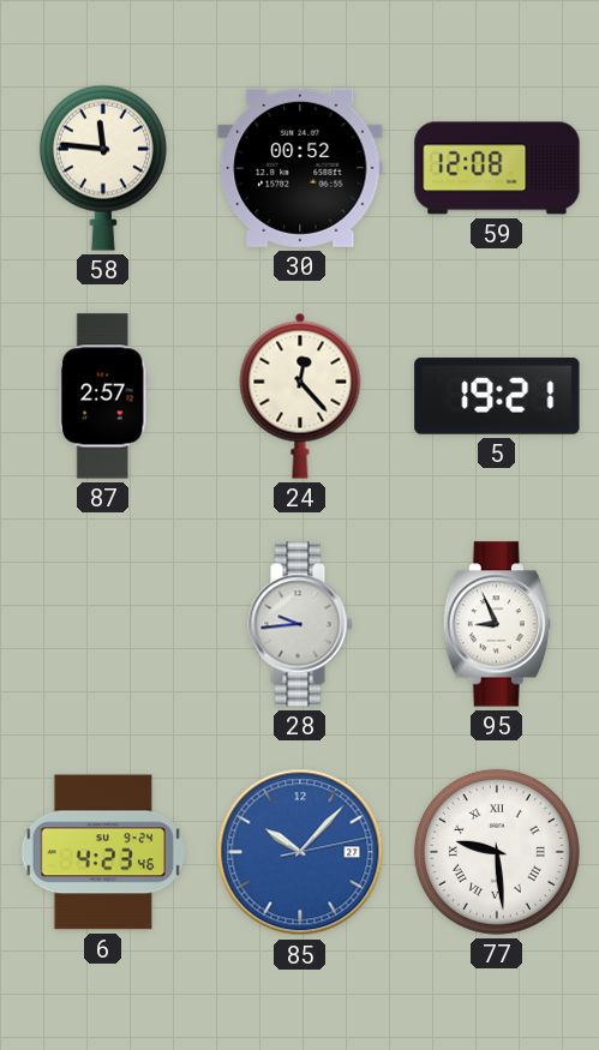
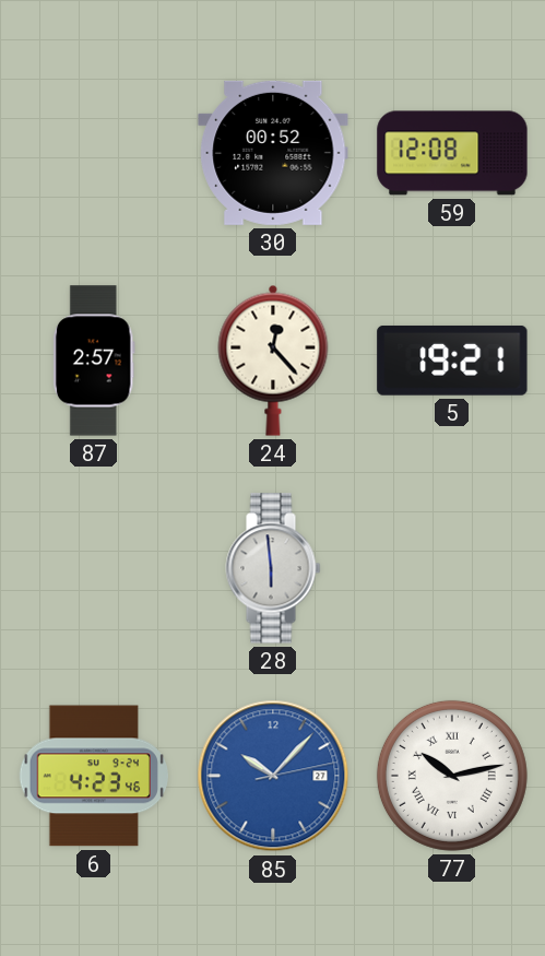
58: 11:46 -> none (103, 168)
28: 9:44 -> 5:59 (273, 568)
95: 8:56 -> none (497, 624)
77: 9:29 -> 10:13 (452, 776)
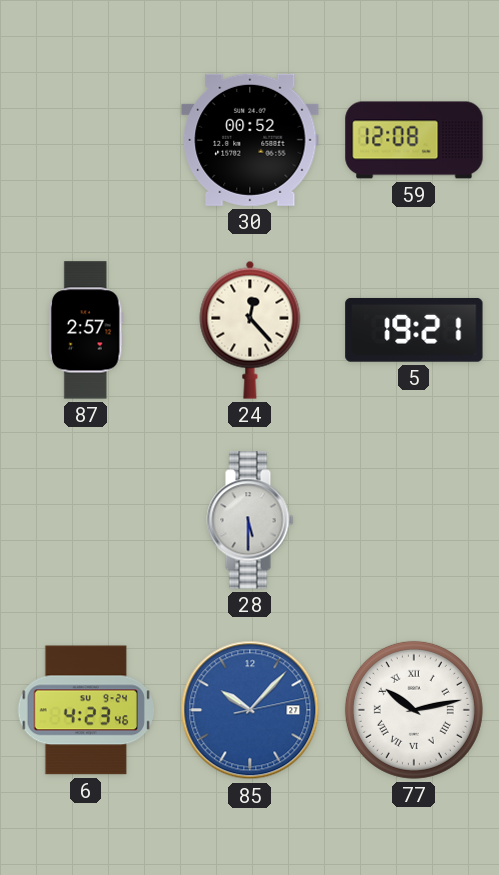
28: 5:59 -> 5:30 (250, 520)
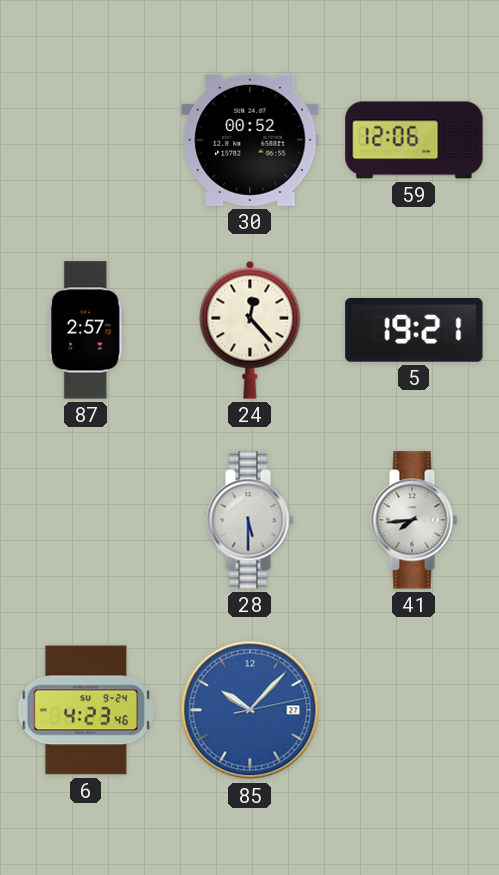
59: 12:08 -> 12:06 (414, 140)
41: none -> 7:44 (414, 520)
77: 10:13 -> none (414, 710)
